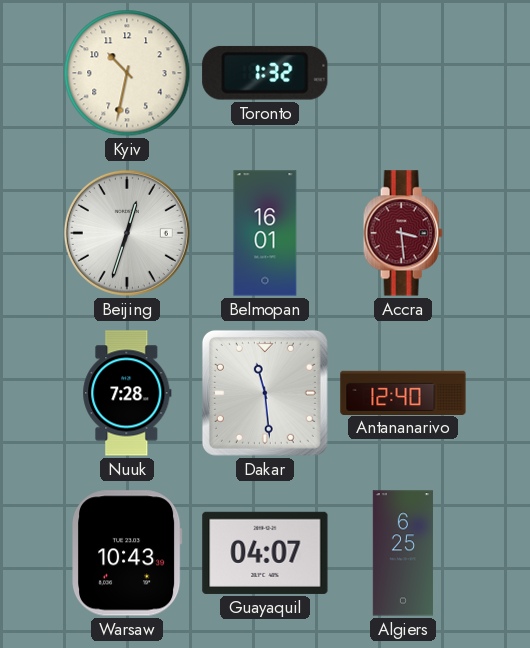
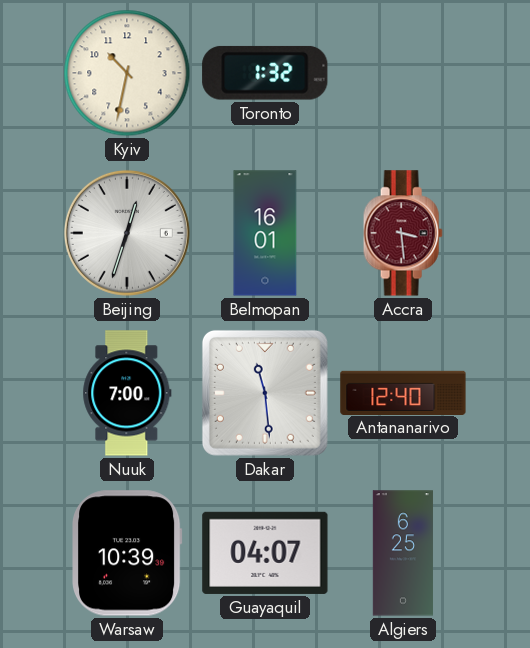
Nuuk: 7:28 -> 7:00 (127, 393)
Warsaw: 10:43 -> 10:39 (128, 553)
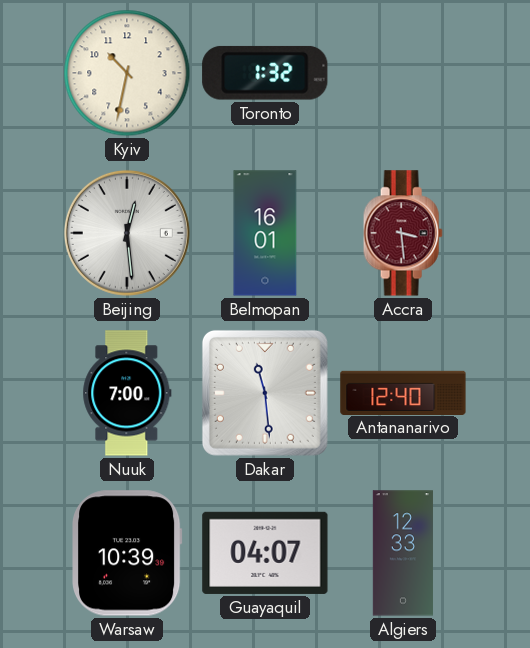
Beijing: 12:33 -> 12:29 (127, 233)
Algiers: 6:25 -> 12:33 (403, 553)
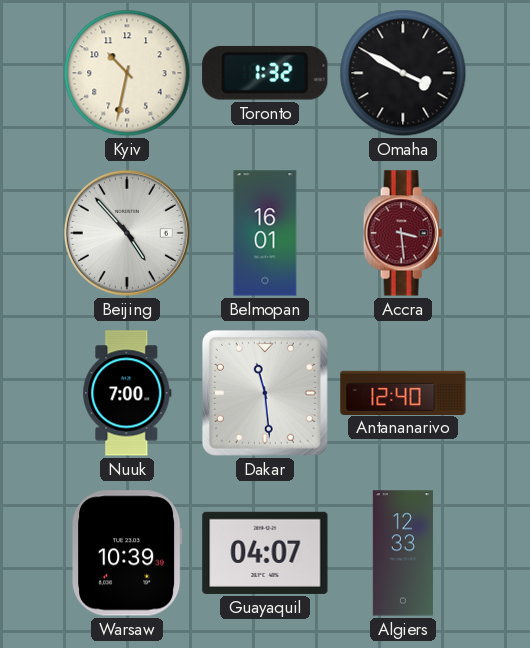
Omaha: none -> 3:50 (403, 73)
Beijing: 12:29 -> 4:53 (127, 233)
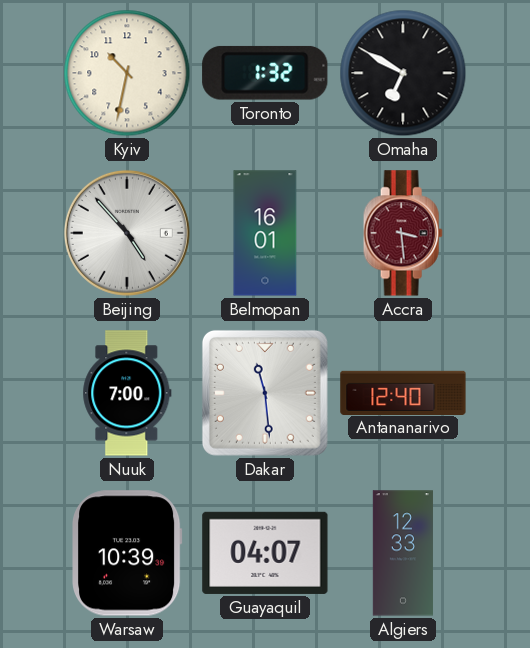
Omaha: 3:50 -> 6:50 (403, 73)
